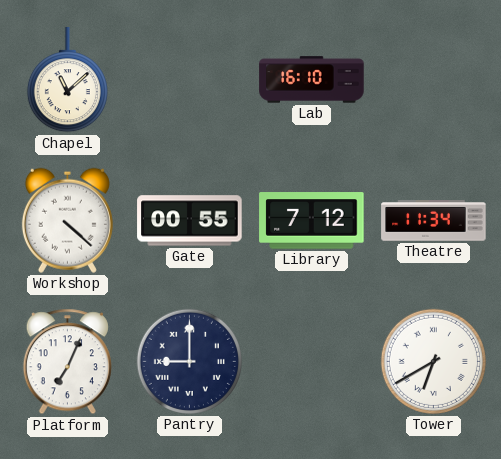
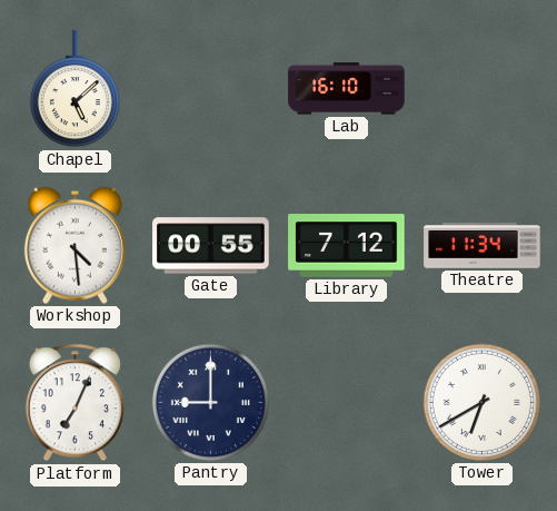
Chapel: 11:08 -> 5:08 (74, 89)
Workshop: 4:22 -> 4:29 (74, 245)
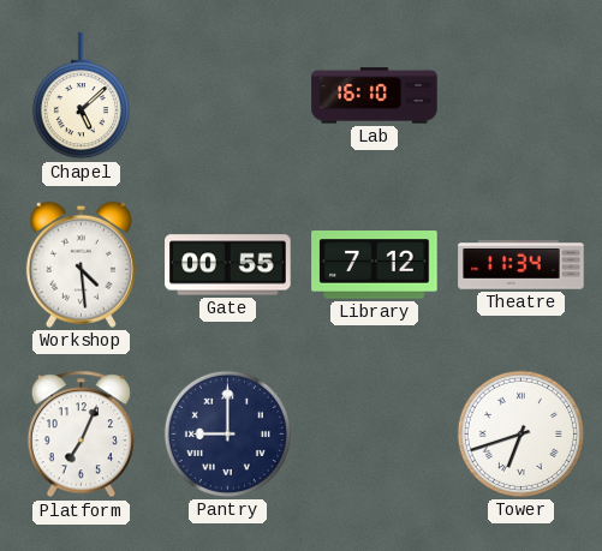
Tower: 6:40 -> 6:42 (520, 433)
